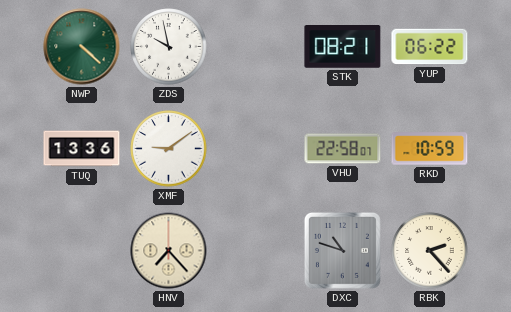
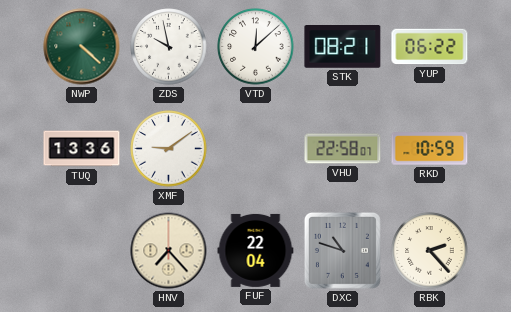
VTD: none -> 12:08 (256, 47)
FUF: none -> 22:04 (256, 250)
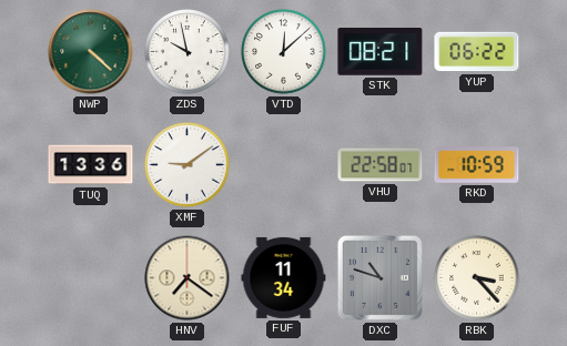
HNV: 7:23 -> 7:21 (188, 278)
FUF: 22:04 -> 11:34 (284, 277)
RBK: 2:23 -> 3:23 (477, 278)
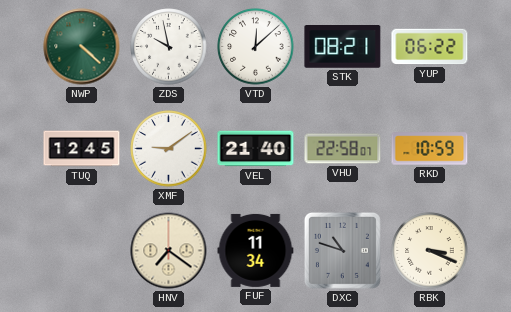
TUQ: 13:36 -> 12:45 (82, 149)
VEL: none -> 21:40 (256, 149)
RBK: 3:23 -> 3:19 (430, 251)
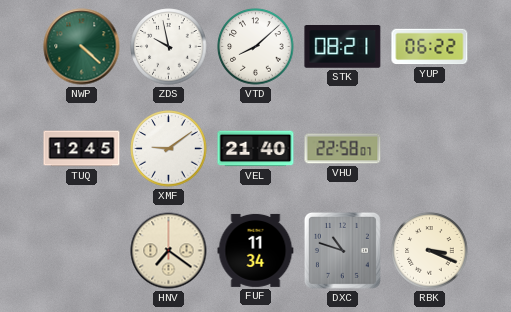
VTD: 12:08 -> 8:08 (256, 47)
RKD: 10:59 -> none (430, 149)
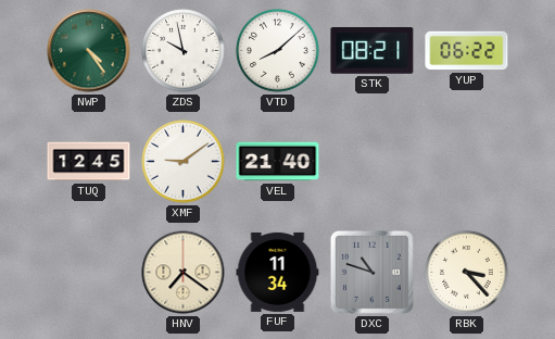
NWP: 4:22 -> 4:24 (89, 51)
VHU: 22:58 -> none (343, 149)
RBK: 3:19 -> 3:23 (467, 273)
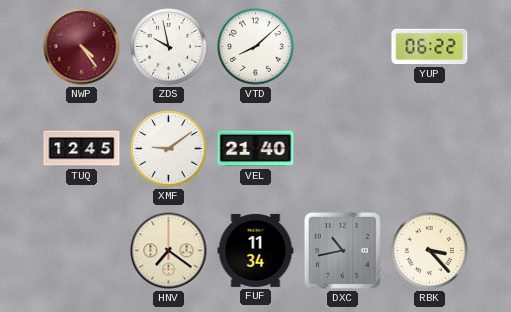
NWP dial: green -> burgundy (82, 47)
STK: 08:21 -> none (373, 51)
DXC: 10:48 -> 10:43 (342, 250)
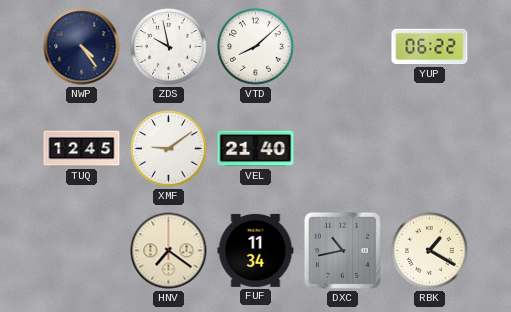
NWP dial: burgundy -> navy (82, 47)
RBK: 3:23 -> 1:20 (430, 251)
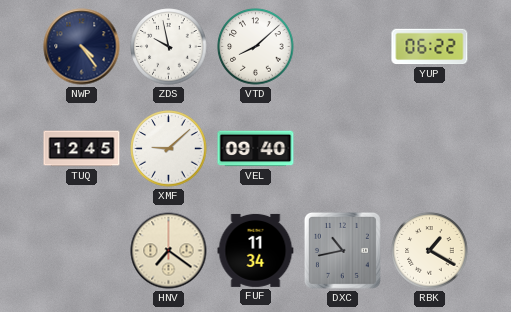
XMF: 9:09 -> 9:08 (169, 149)
VEL: 21:40 -> 09:40 (256, 149)
